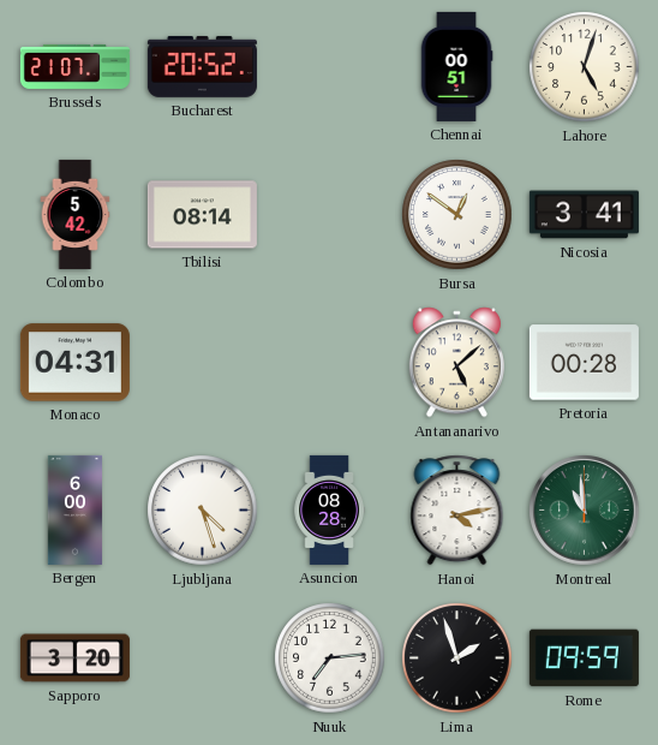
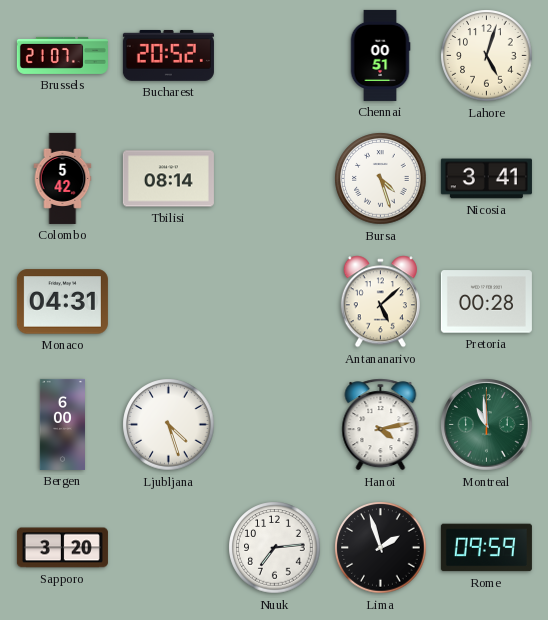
Bursa: 12:51 -> 4:27 (381, 179)
Asuncion: 08:28 -> none (329, 509)
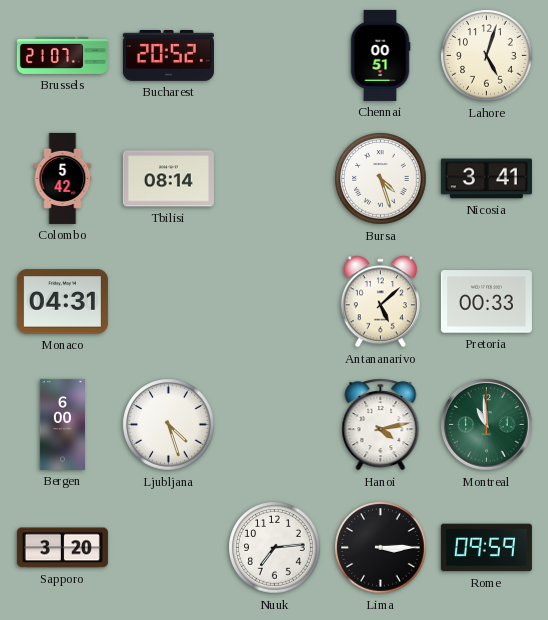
Pretoria: 00:28 -> 00:33 (486, 302)
Lima: 1:57 -> 3:15 (381, 548)
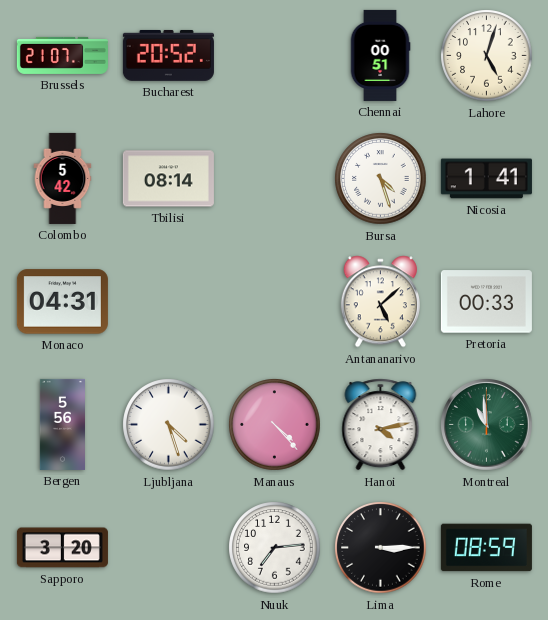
Nicosia: 3:41 -> 1:41 (486, 179)
Bergen: 6:00 -> 5:56 (62, 424)
Manaus: none -> 4:23 (275, 425)
Rome: 09:59 -> 08:59 (486, 548)
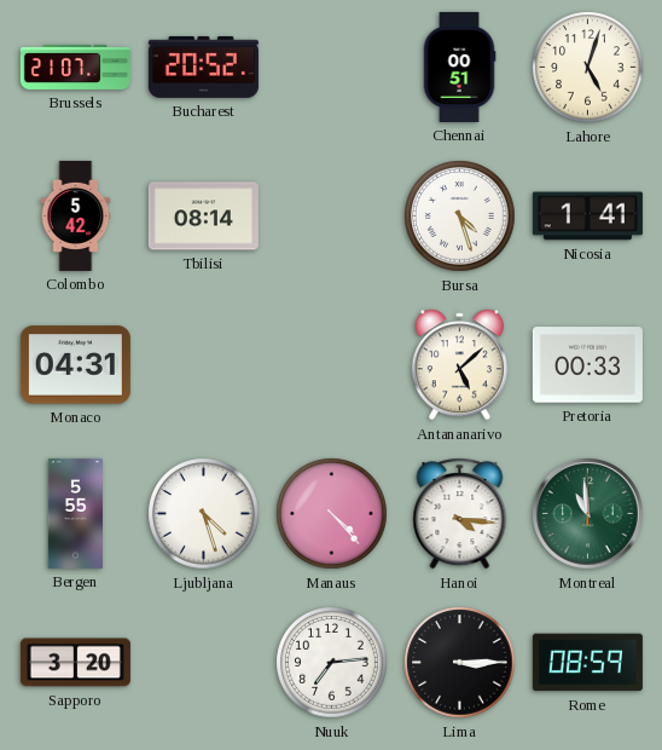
Bergen: 5:56 -> 5:55 (75, 513)
Hanoi: 4:13 -> 4:16 (460, 514)
